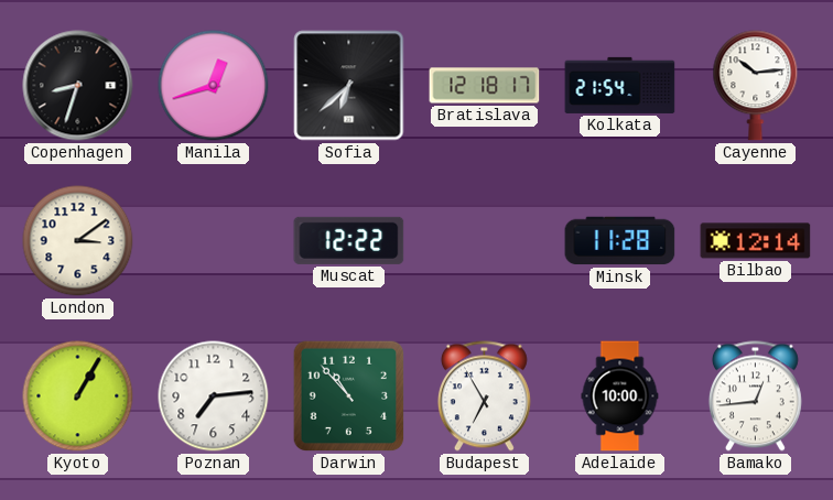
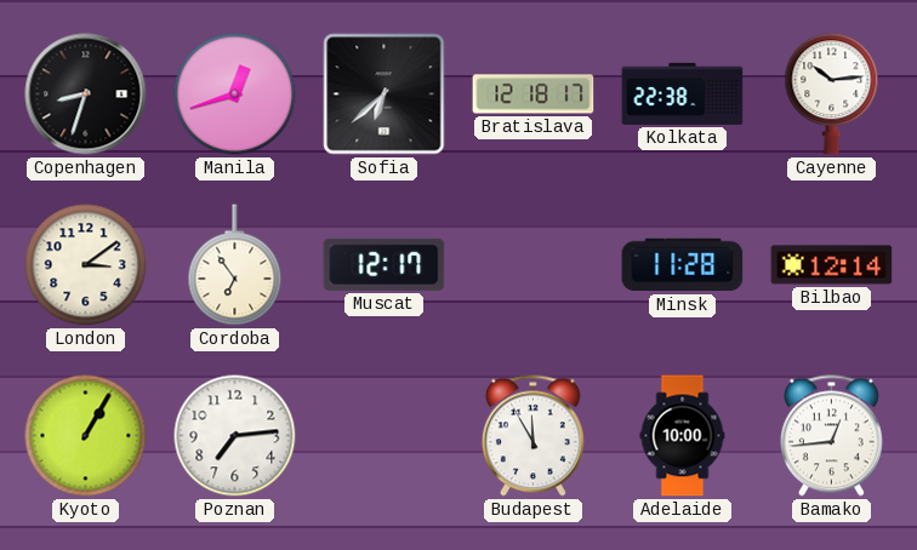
Kolkata: 21:54 -> 22:38 (683, 93)
Cordoba: none -> 6:54 (235, 265)
Muscat: 12:22 -> 12:17 (385, 264)
Darwin: 10:53 -> none (349, 396)
Budapest: 6:55 -> 11:55 (532, 436)
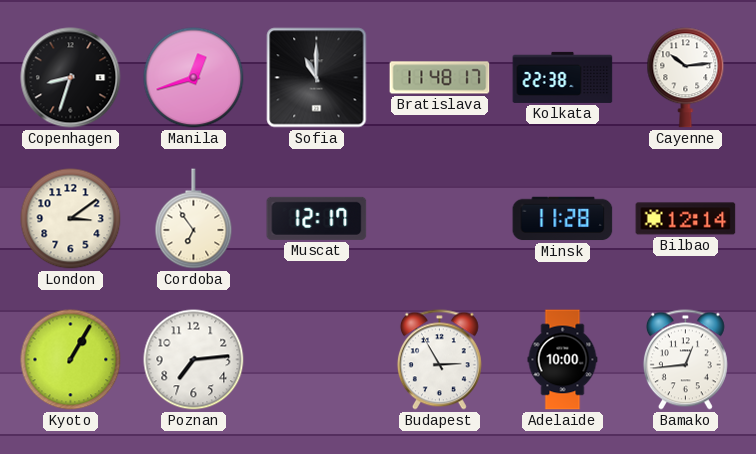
Sofia: 6:38 -> 11:00 (317, 78)
Bratislava: 12:18 -> 11:48 (440, 78)
Budapest: 11:55 -> 2:55 (439, 360)
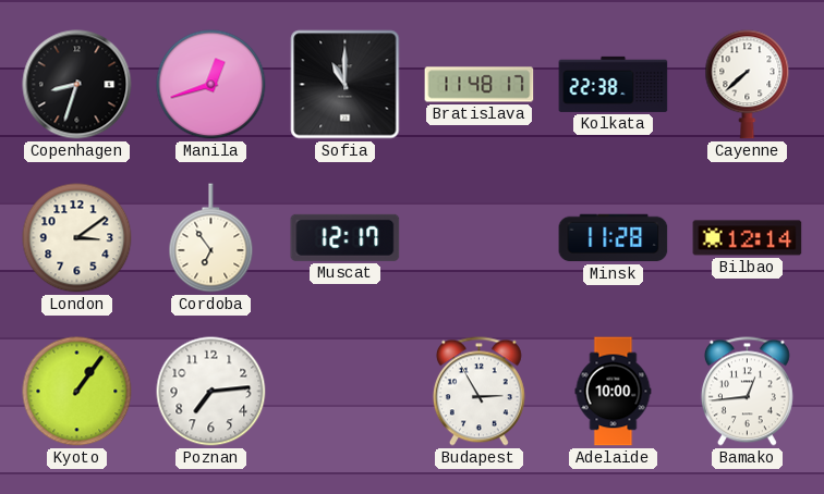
Cayenne: 10:14 -> 7:38 (748, 85)
Kyoto: 1:05 -> 1:06 (77, 392)
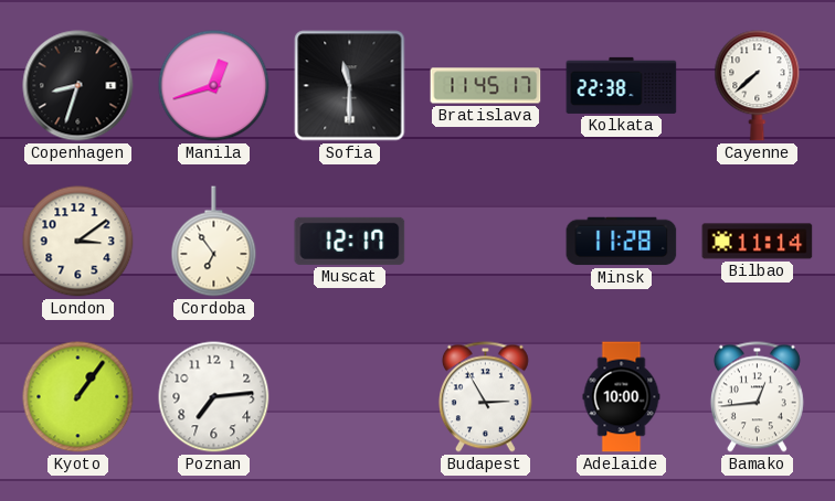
Sofia: 11:00 -> 11:30 (350, 86)
Bratislava: 11:48 -> 11:45 (486, 86)
Bilbao: 12:14 -> 11:14 (758, 242)
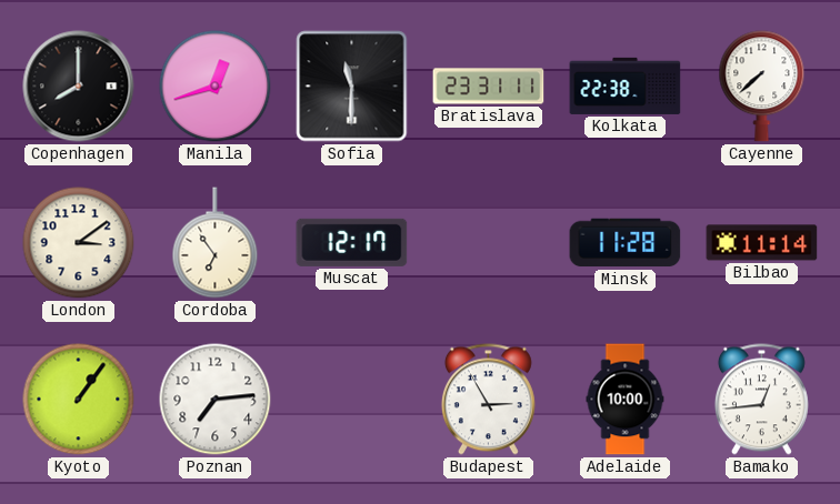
Copenhagen: 8:33 -> 8:00 (79, 87)
Bratislava: 11:45 -> 23:31 (489, 87)
